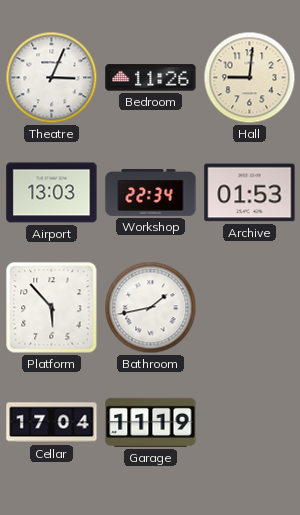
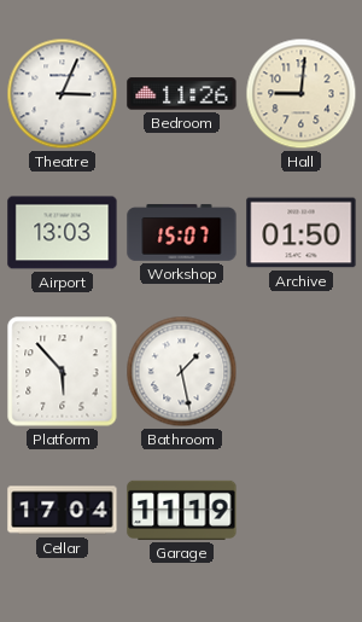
Workshop: 22:34 -> 15:07 (182, 232)
Archive: 01:53 -> 01:50 (302, 233)
Bathroom: 1:43 -> 1:28 (182, 372)
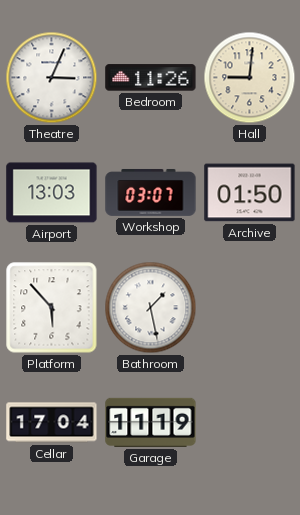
Workshop: 15:07 -> 03:07 (151, 192)
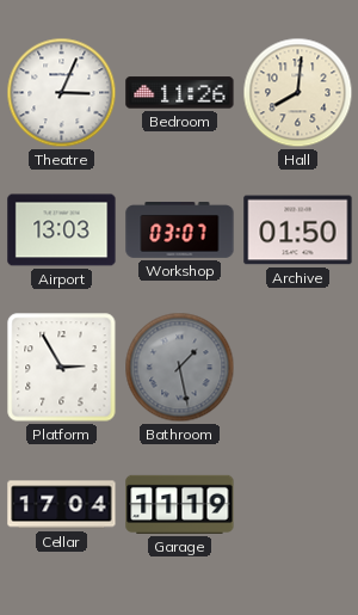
Hall: 9:01 -> 8:01 (298, 93)
Platform: 5:53 -> 2:55 (62, 368)
Bathroom dial: white -> grey (180, 368)
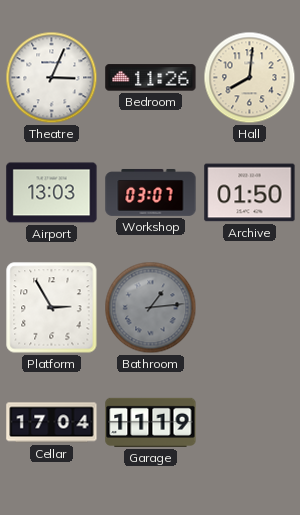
Bathroom: 1:28 -> 1:14 (151, 308)
